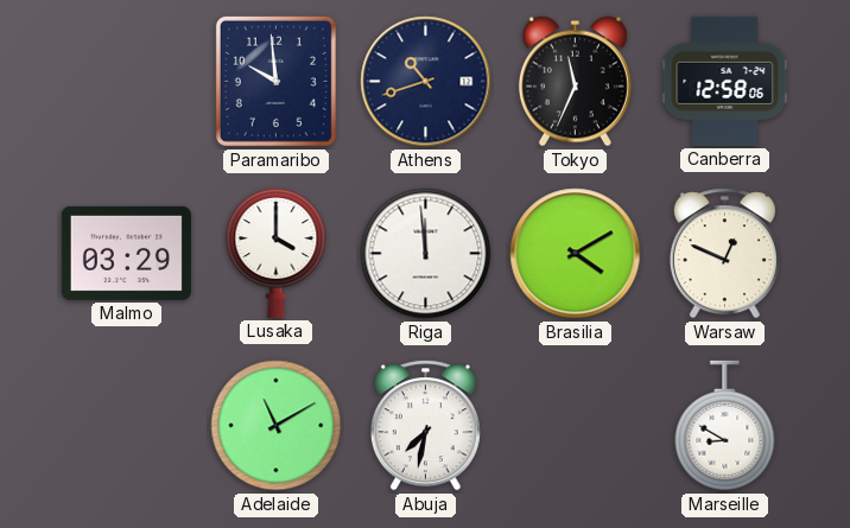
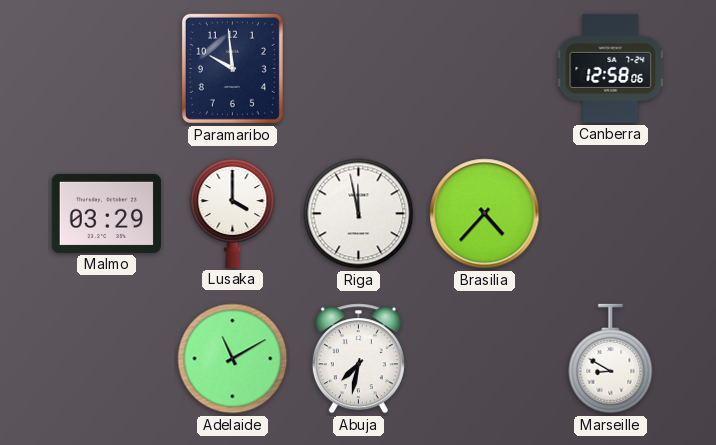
Athens: 10:42 -> none (426, 82)
Tokyo: 11:34 -> none (575, 82)
Riga: 11:59 -> 11:58 (359, 214)
Brasilia: 4:10 -> 4:37 (485, 214)
Warsaw: 12:49 -> none (724, 254)
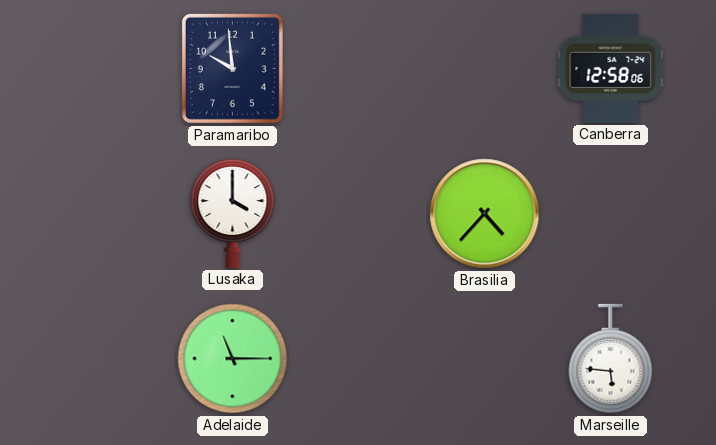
Malmo: 03:29 -> none (106, 213)
Riga: 11:58 -> none (359, 214)
Adelaide: 11:10 -> 11:15 (233, 359)
Abuja: 7:32 -> none (358, 359)
Marseille: 8:50 -> 5:46 (611, 359)
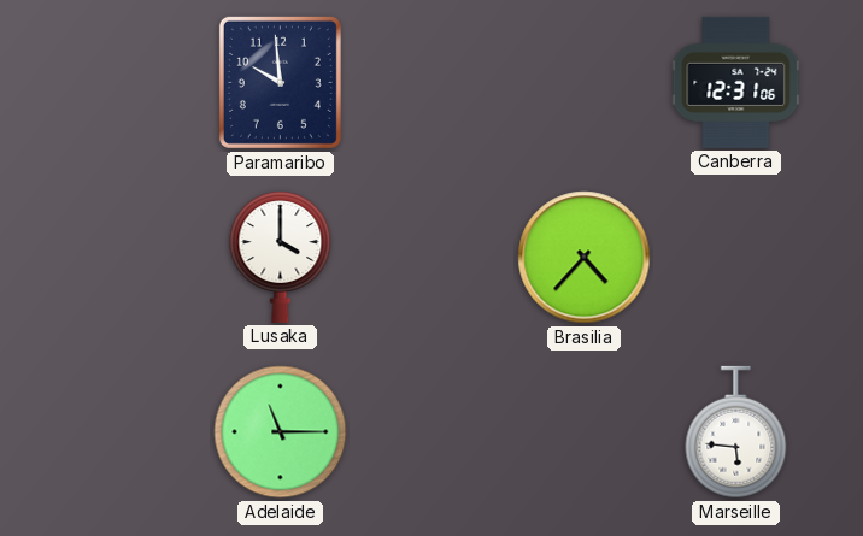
Canberra: 12:58 -> 12:31 (736, 82)
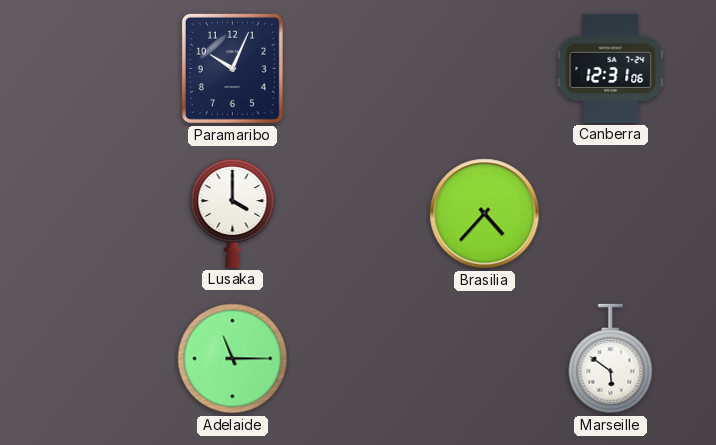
Paramaribo: 9:59 -> 10:04 (232, 68)
Marseille: 5:46 -> 5:51 (611, 359)
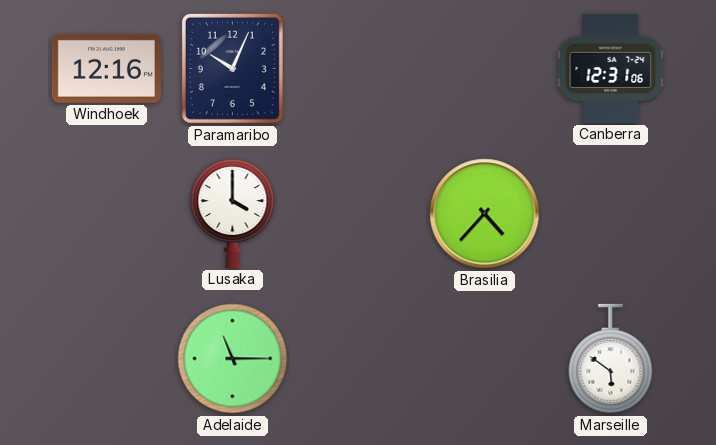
Windhoek: none -> 12:16 (106, 68)
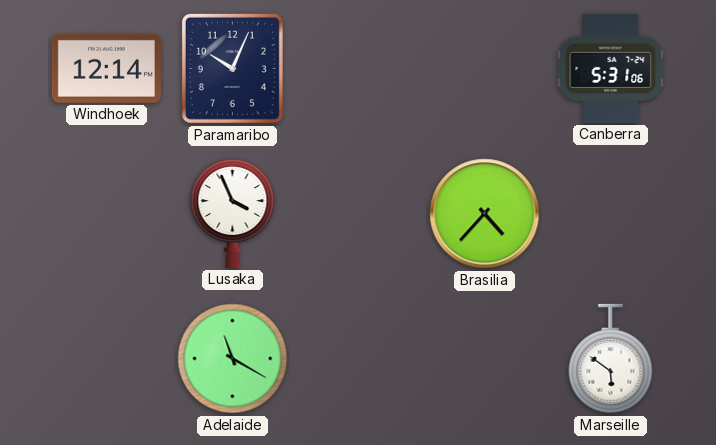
Windhoek: 12:16 -> 12:14 (106, 68)
Canberra: 12:31 -> 5:31 (611, 68)
Lusaka: 4:00 -> 3:56 (233, 213)
Adelaide: 11:15 -> 11:20 (233, 359)
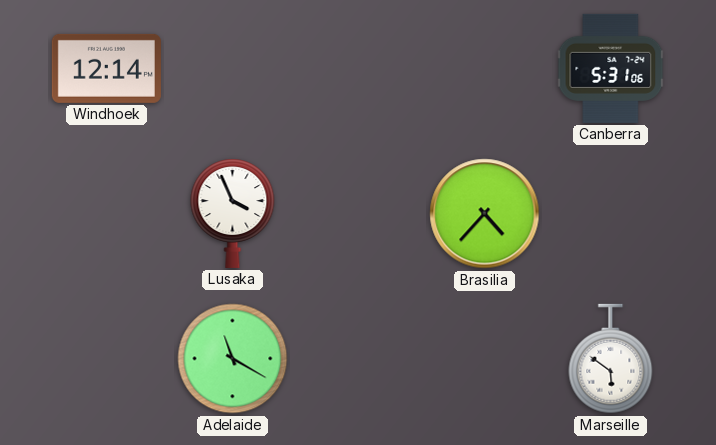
Paramaribo: 10:04 -> none (232, 68)
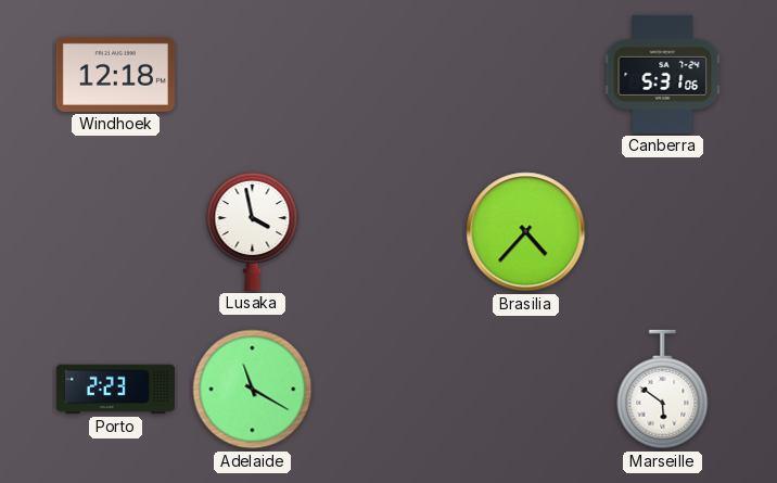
Windhoek: 12:14 -> 12:18 (115, 74)
Lusaka: 3:56 -> 3:58 (253, 231)
Porto: none -> 2:23 (115, 390)
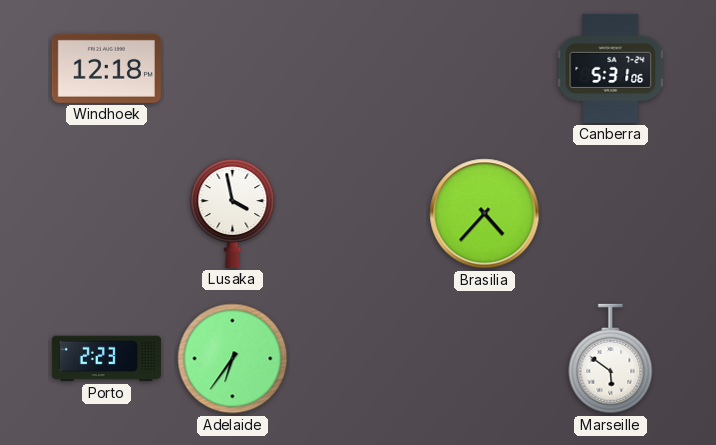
Adelaide: 11:20 -> 6:36 (233, 359)
